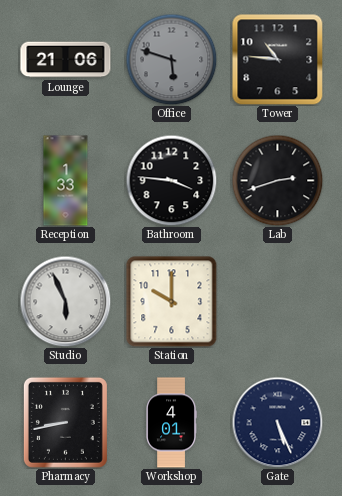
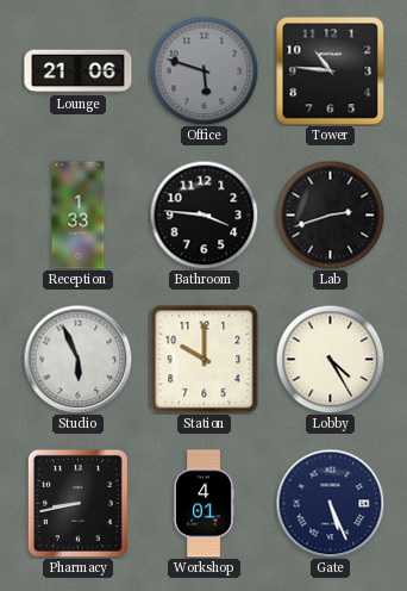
Lobby: none -> 4:25 (330, 359)
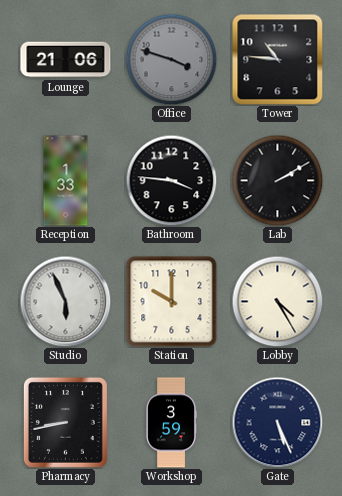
Office: 5:48 -> 3:48 (171, 59)
Lab: 2:42 -> 2:10 (277, 180)
Workshop: 4:01 -> 3:59 (171, 423)
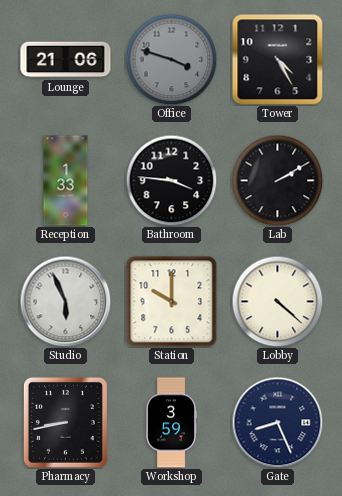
Tower: 10:46 -> 4:25 (277, 59)
Lobby: 4:25 -> 4:22 (277, 301)
Gate: 5:26 -> 8:26 (277, 422)
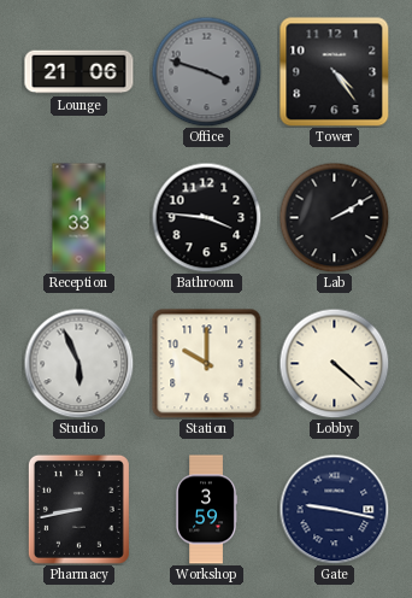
Tower: 4:25 -> 4:24 (334, 71)
Gate: 8:26 -> 9:17 (334, 509)
